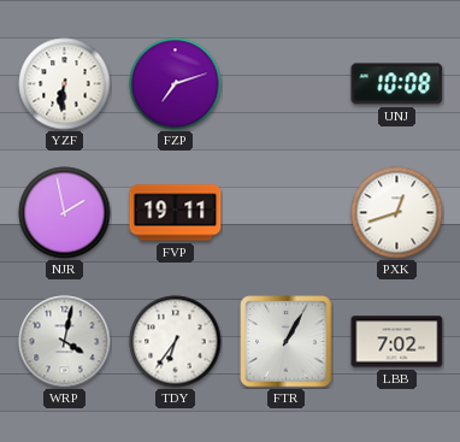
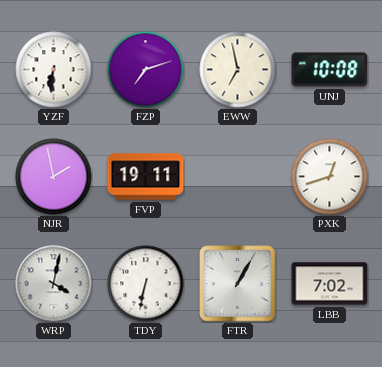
EWW: none -> 6:58 (238, 70)
TDY: 6:36 -> 6:32 (146, 284)
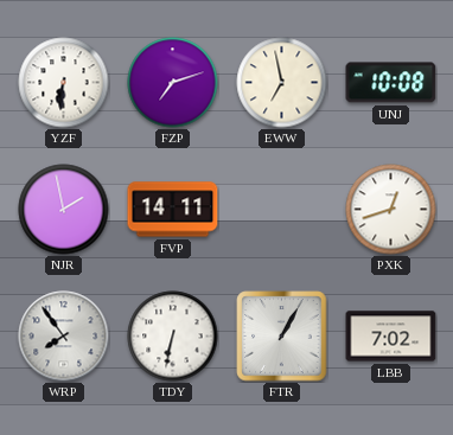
FVP: 19:11 -> 14:11 (173, 210)
WRP: 4:02 -> 7:54 (64, 337)
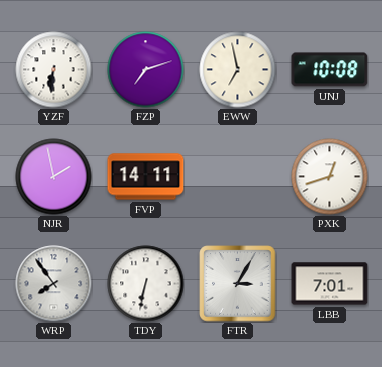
FTR: 1:05 -> 3:05 (238, 284)
LBB: 7:02 -> 7:01 (330, 284)
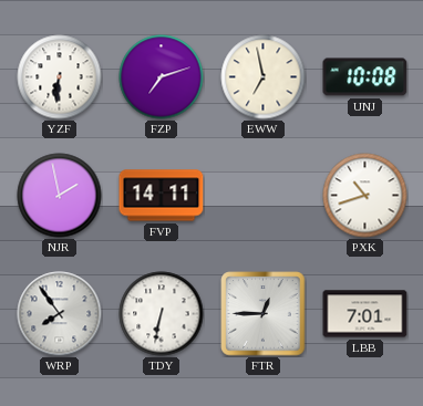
PXK: 12:42 -> 10:42 (365, 196)
FTR: 3:05 -> 12:45 (264, 314)
